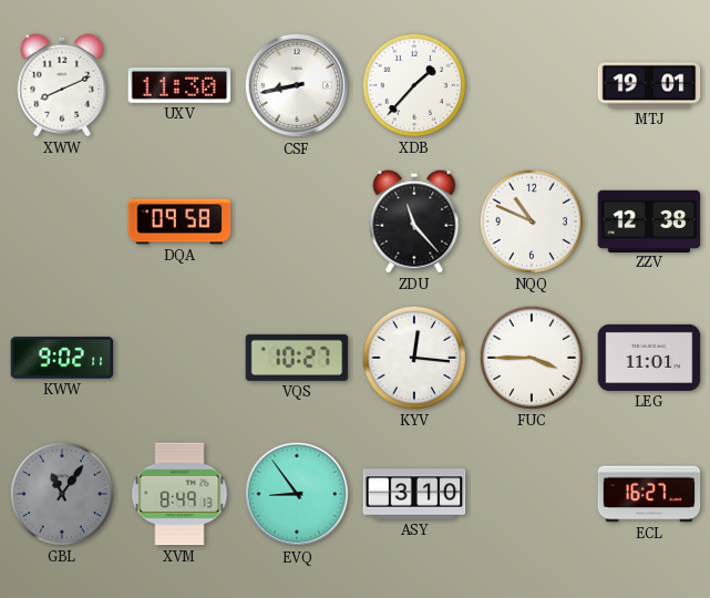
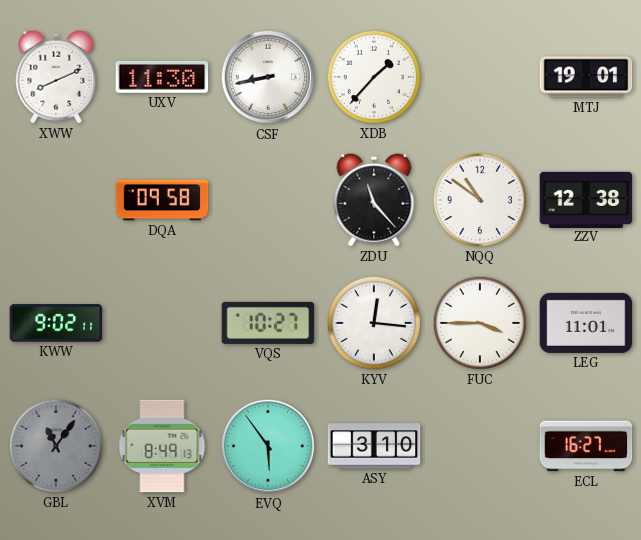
NQQ: 10:49 -> 10:51 (479, 200)
EVQ: 8:54 -> 5:54 (268, 446)
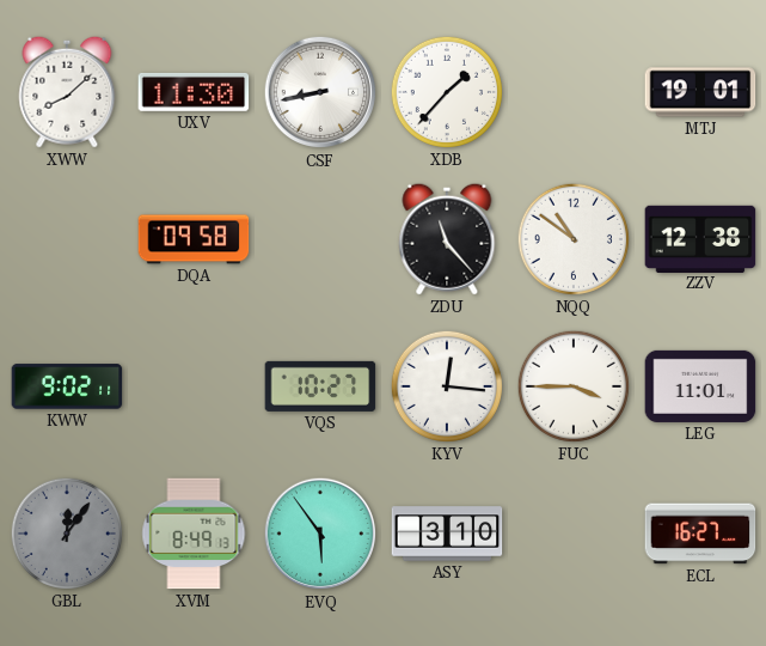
XWW: 8:11 -> 8:08 (67, 92)
GBL: 11:06 -> 12:06 (66, 534)
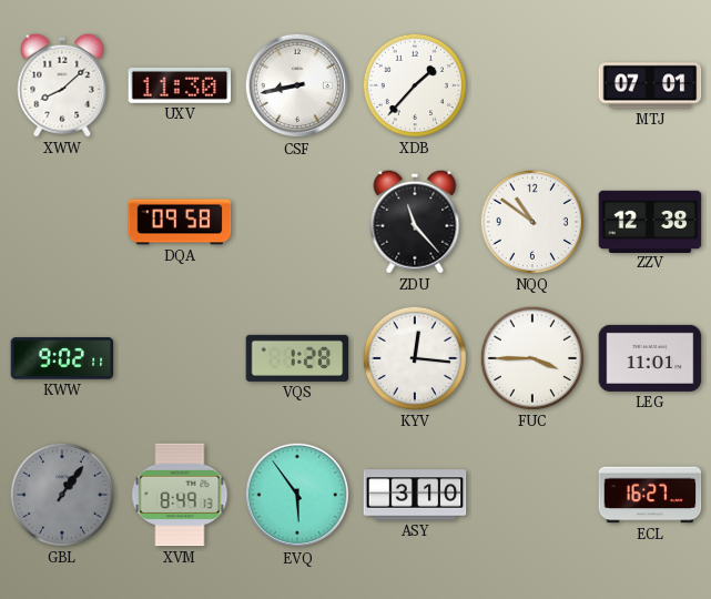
MTJ: 19:01 -> 07:01 (650, 85)
VQS: 10:27 -> 1:28 (297, 358)
GBL: 12:06 -> 1:06 (61, 495)
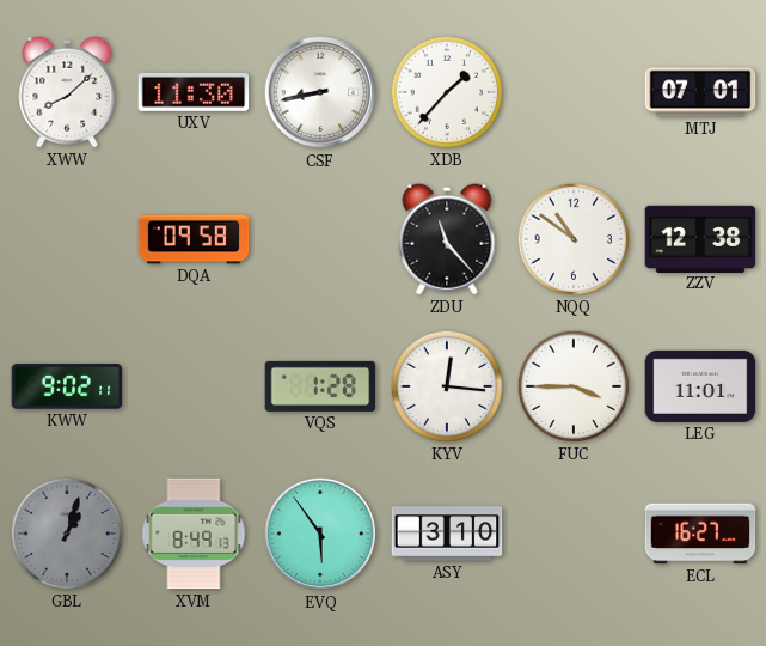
GBL: 1:06 -> 1:03 (66, 534)
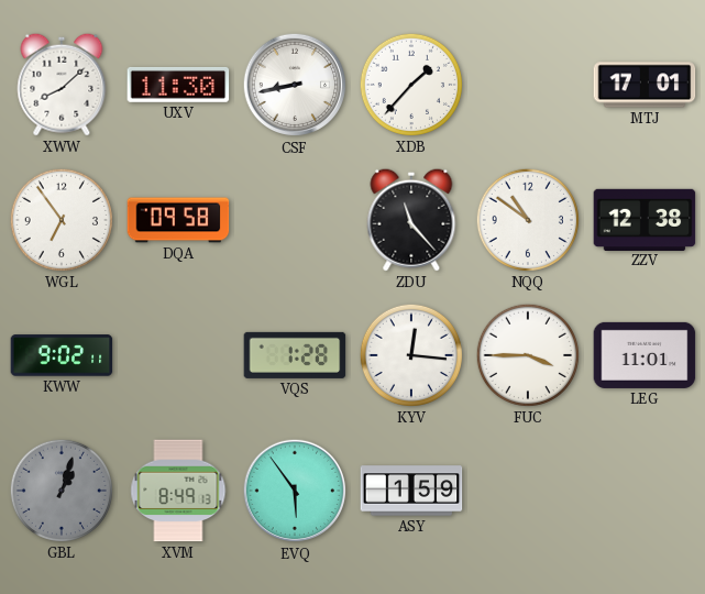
MTJ: 07:01 -> 17:01 (645, 85)
WGL: none -> 6:54 (60, 220)
ASY: 3:10 -> 1:59 (411, 491)
ECL: 16:27 -> none (700, 534)
